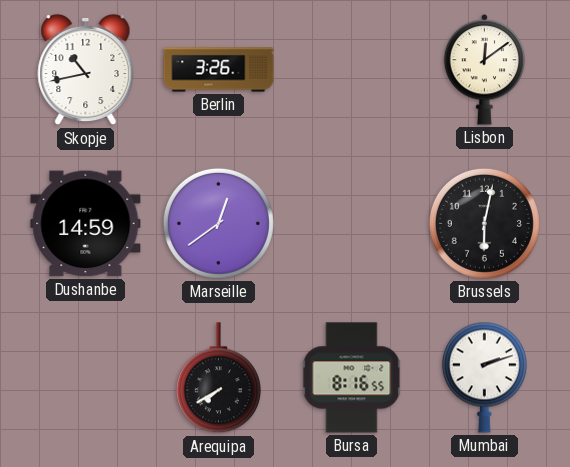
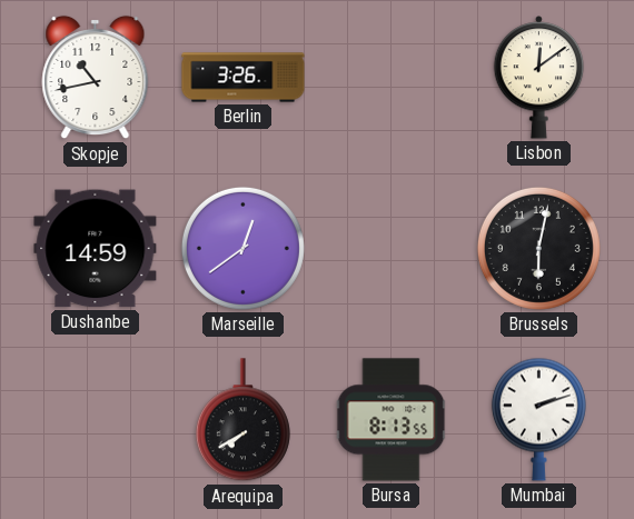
Bursa: 8:16 -> 8:13 (392, 420)
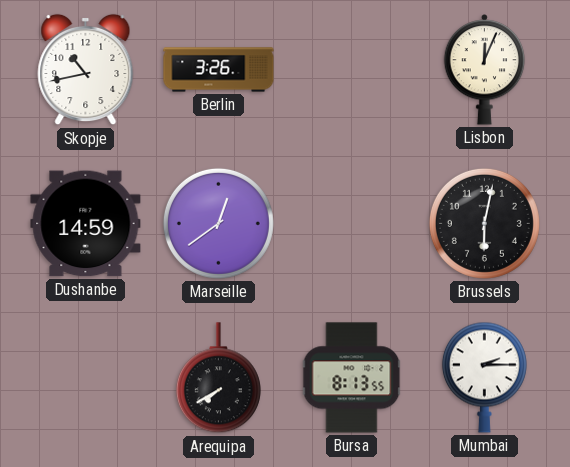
Lisbon: 12:09 -> 12:04 (485, 70)
Mumbai: 2:12 -> 2:15 (484, 377)
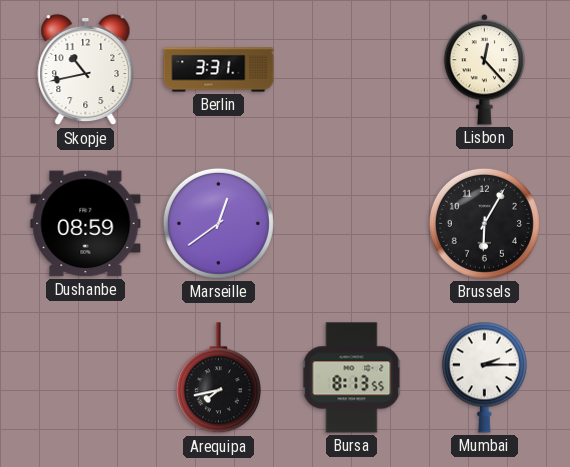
Berlin: 3:26 -> 3:31 (219, 70)
Lisbon: 12:04 -> 12:23 (485, 70)
Dushanbe: 14:59 -> 08:59 (86, 224)
Brussels: 6:02 -> 6:05 (484, 223)
Arequipa: 7:40 -> 7:43 (218, 378)
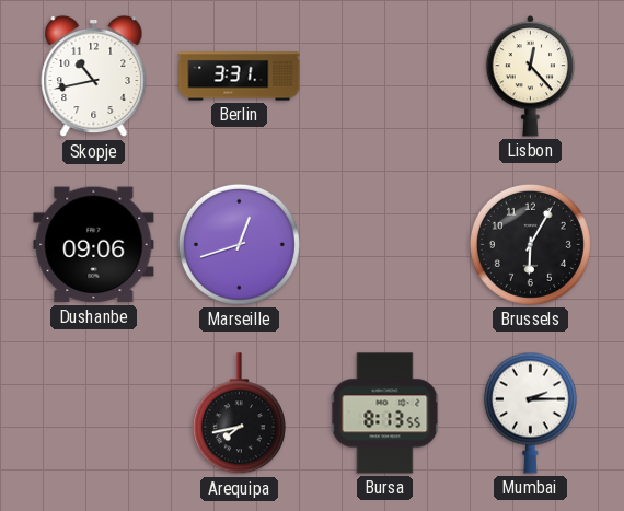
Dushanbe: 08:59 -> 09:06 (94, 245)
Marseille: 12:39 -> 12:42 (239, 244)
